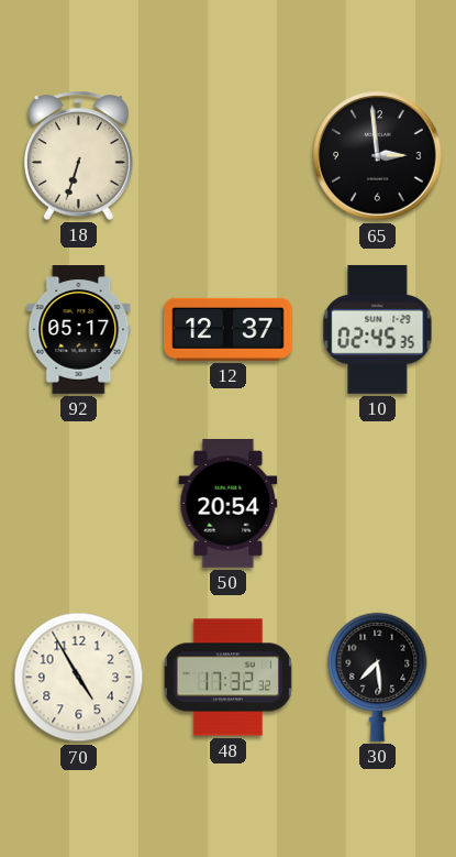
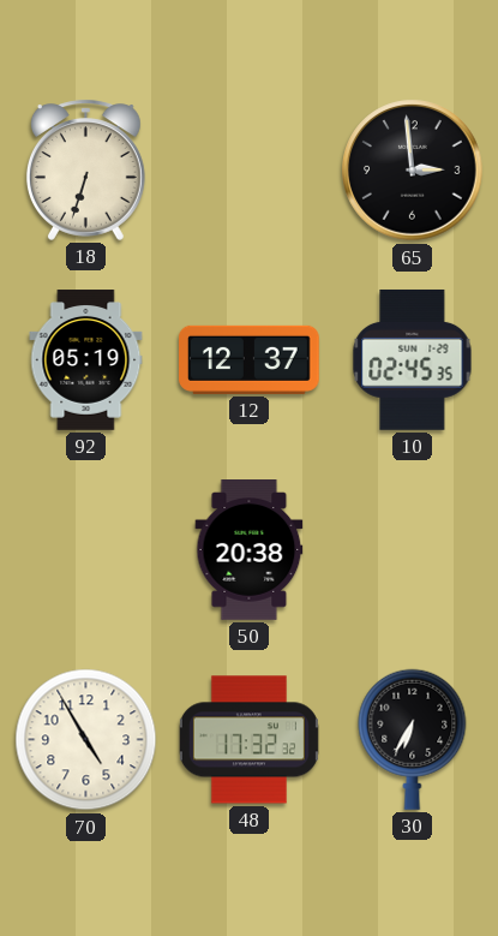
92: 05:17 -> 05:19 (86, 360)
50: 20:54 -> 20:38 (250, 550)
30: 7:29 -> 6:35 (413, 739)
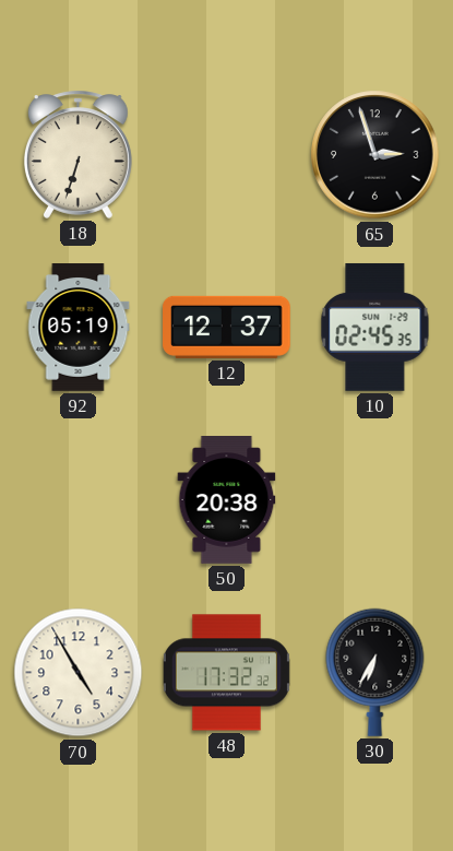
65: 2:59 -> 2:57 (375, 155)
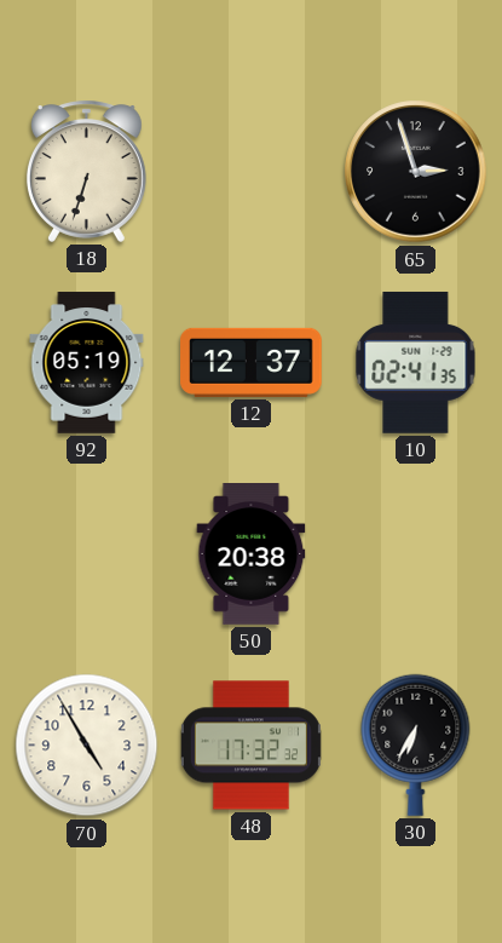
10: 02:45 -> 02:41 (416, 362)
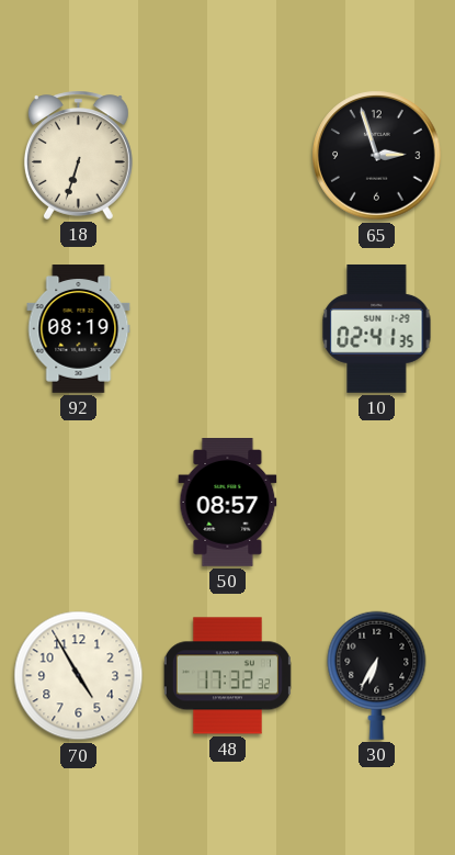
92: 05:19 -> 08:19 (79, 329)
12: 12:37 -> none (252, 362)
50: 20:38 -> 08:57 (228, 503)
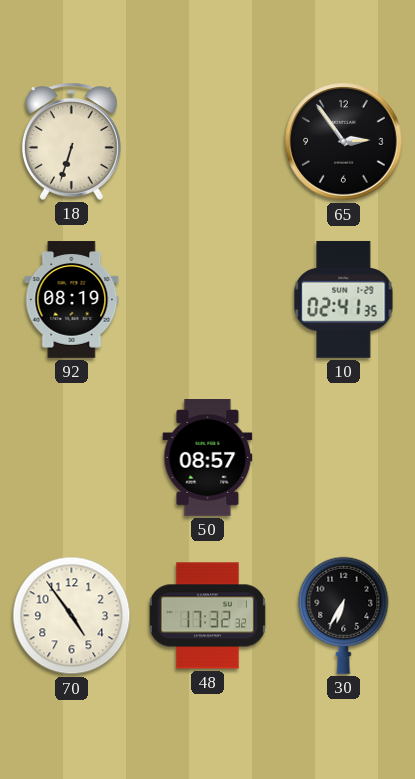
65: 2:57 -> 2:54 (344, 142)
70: 4:55 -> 4:54 (72, 616)
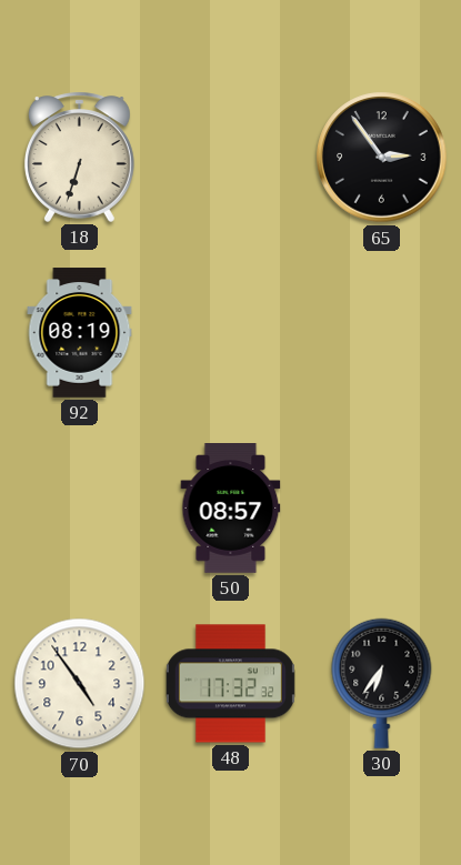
10: 02:41 -> none (344, 299)
30: 6:35 -> 6:36 (382, 683)
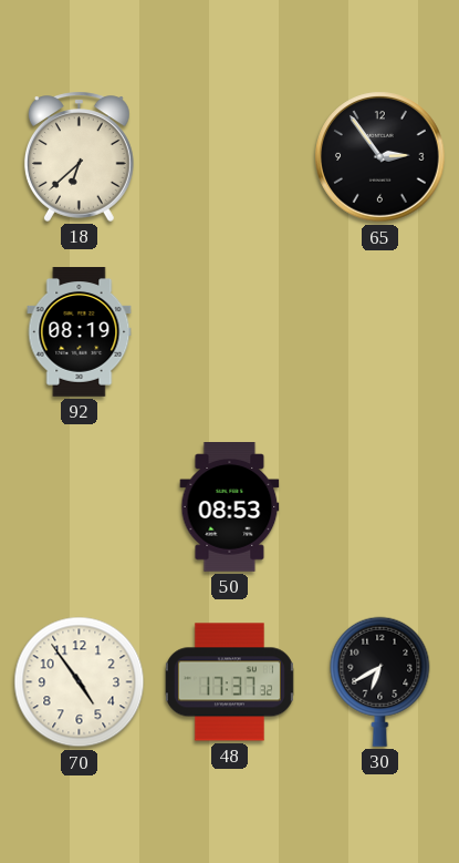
18: 6:33 -> 6:38 (79, 156)
50: 08:57 -> 08:53 (230, 507)
48: 17:32 -> 17:37 (229, 682)
30: 6:36 -> 6:40 (380, 681)
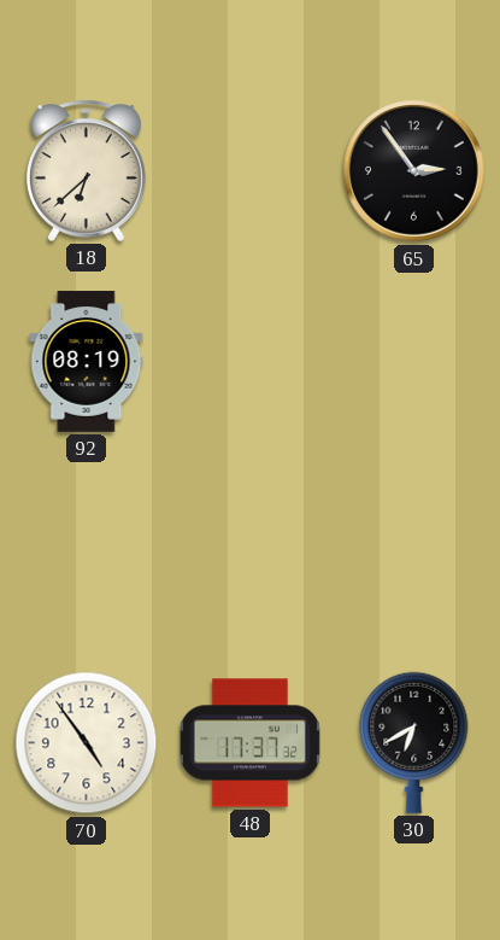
50: 08:53 -> none (230, 507)
